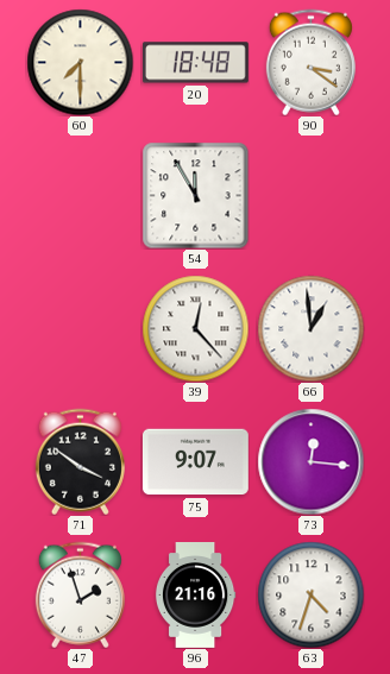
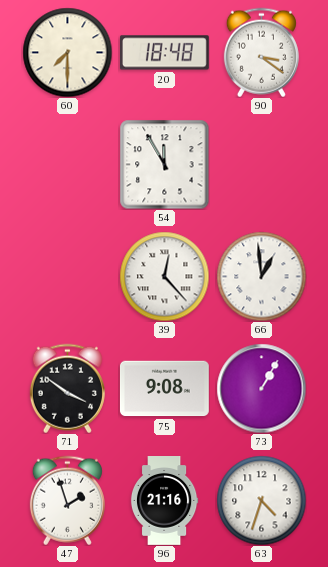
75: 9:07 -> 9:08 (164, 389)
73: 12:16 -> 1:05 (261, 388)
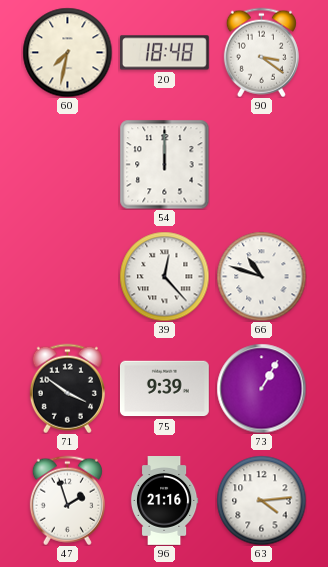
60: 7:30 -> 7:32 (67, 52)
54: 11:55 -> 12:00 (164, 164)
66: 12:59 -> 10:48 (261, 276)
75: 9:08 -> 9:39 (164, 389)
63: 4:33 -> 4:14 (261, 500)
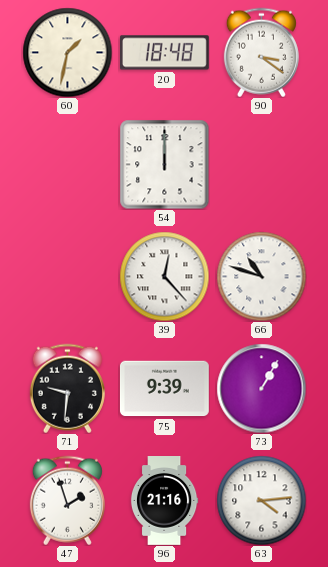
60: 7:32 -> 1:32 (67, 52)
71: 3:51 -> 9:31 (67, 388)
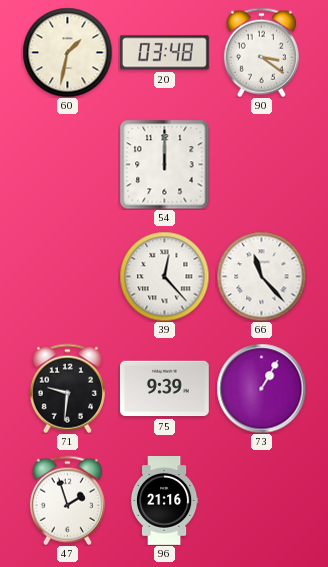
20: 18:48 -> 03:48 (164, 53)
66: 10:48 -> 11:23 (261, 276)
63: 4:14 -> none (261, 500)
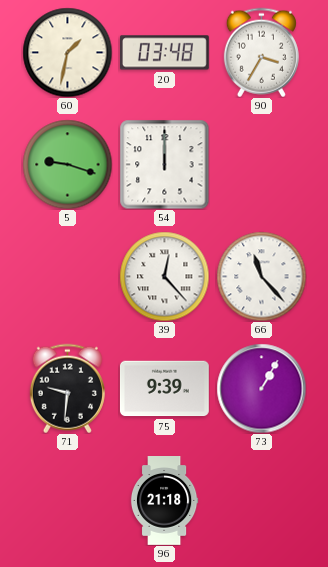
90: 3:21 -> 3:35 (261, 52)
5: none -> 9:18 (67, 164)
47: 1:57 -> none (67, 500)
96: 21:16 -> 21:18 (164, 501)
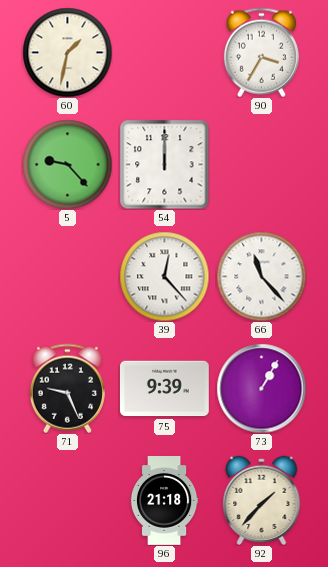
20: 03:48 -> none (164, 53)
5: 9:18 -> 9:23 (67, 164)
71: 9:31 -> 9:26 (67, 388)
92: none -> 1:37 (262, 500)
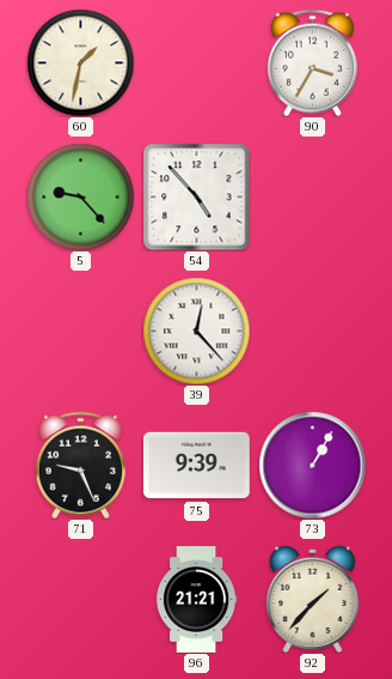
54: 12:00 -> 4:53 (196, 196)
66: 11:23 -> none (261, 276)
96: 21:18 -> 21:21 (196, 600)
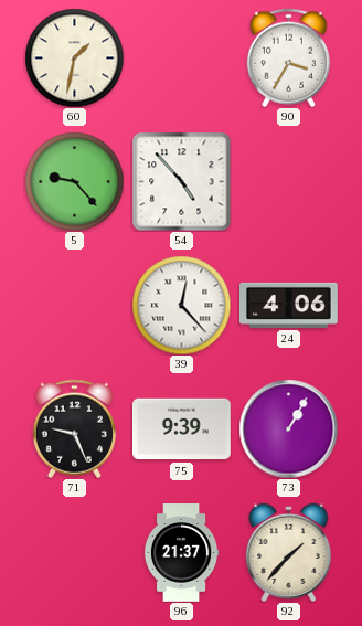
24: none -> 4:06 (289, 305)
96: 21:21 -> 21:37 (181, 553)
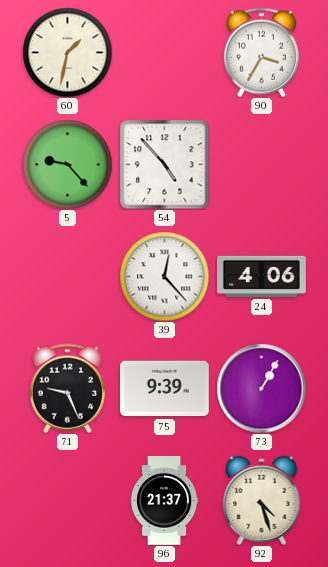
92: 1:37 -> 4:27 (262, 500)
